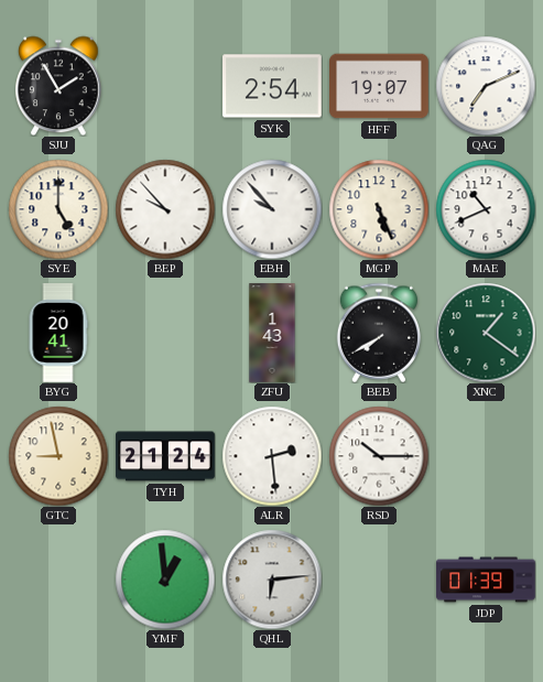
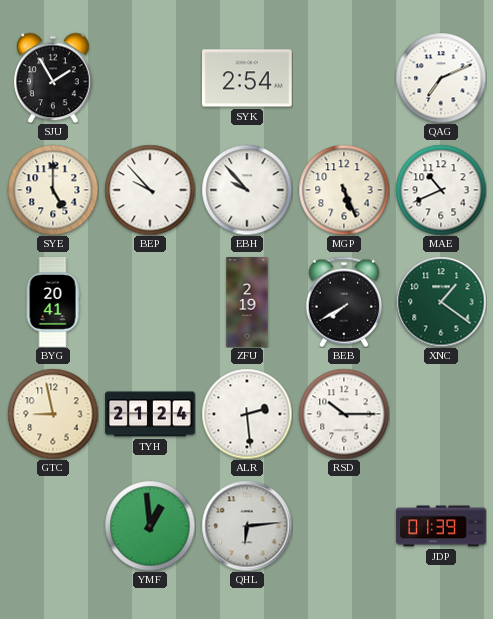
HFF: 19:07 -> none (380, 86)
ZFU: 1:43 -> 2:19 (247, 302)
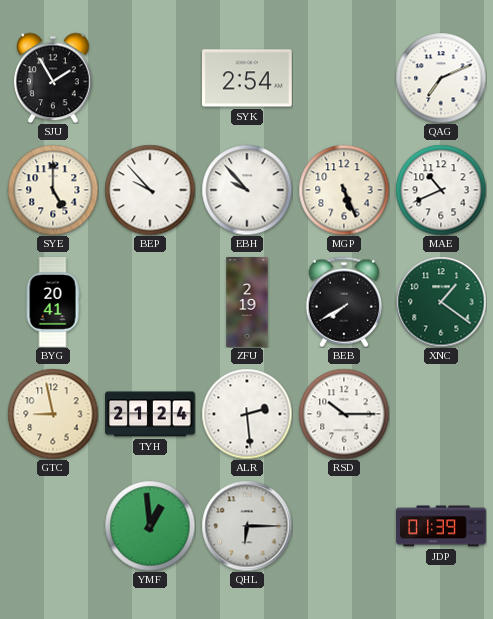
QHL: 6:14 -> 6:15 (247, 526)
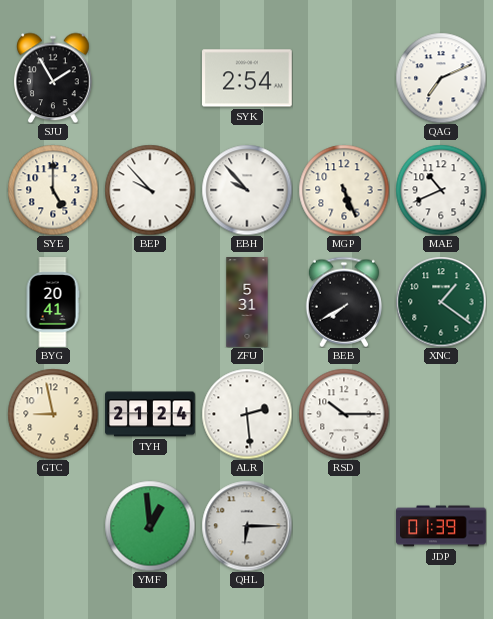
ZFU: 2:19 -> 5:31 (247, 302)
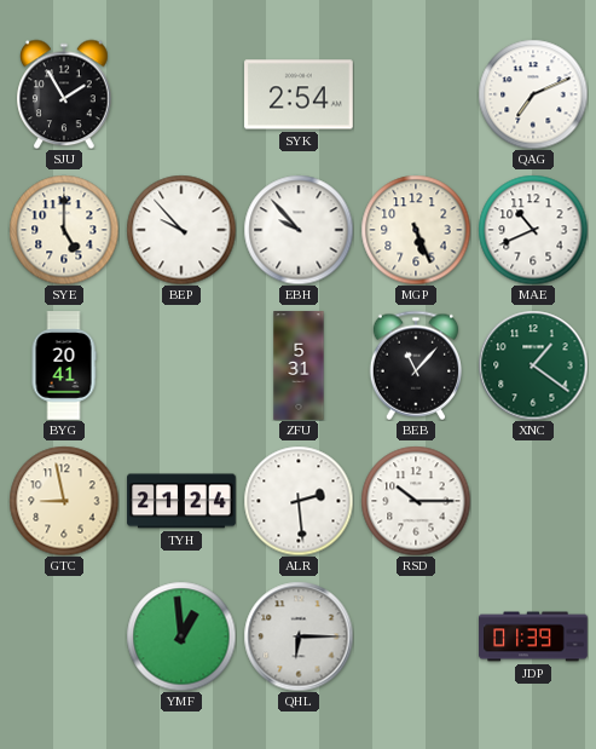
BEB: 7:40 -> 11:07 (415, 365)
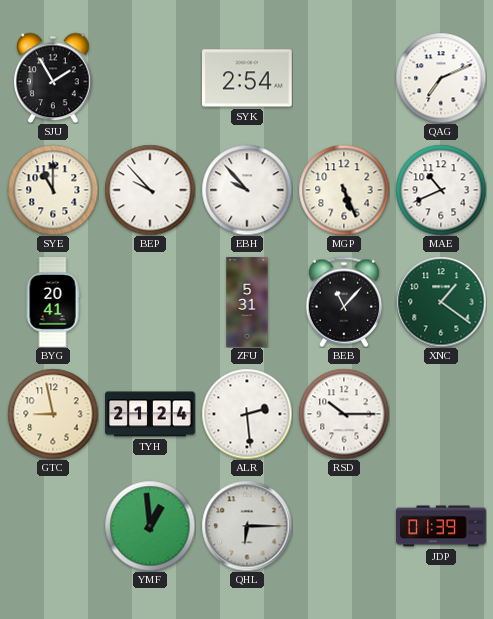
SYE: 5:00 -> 11:00 (53, 190)
